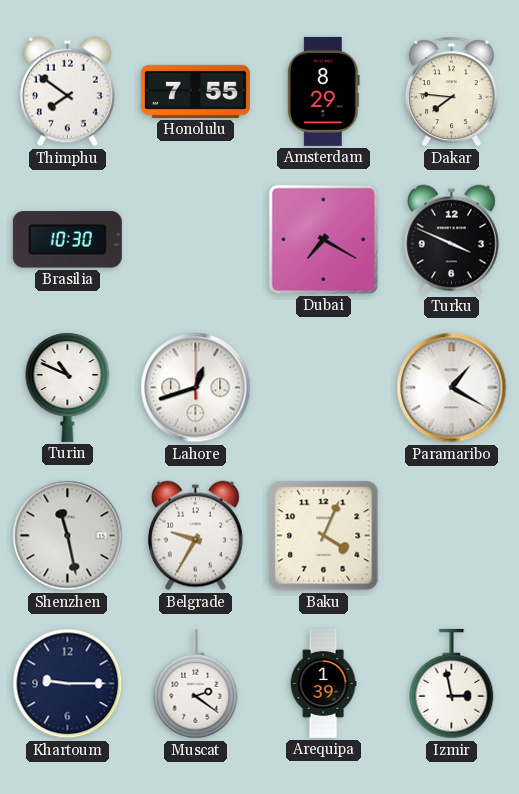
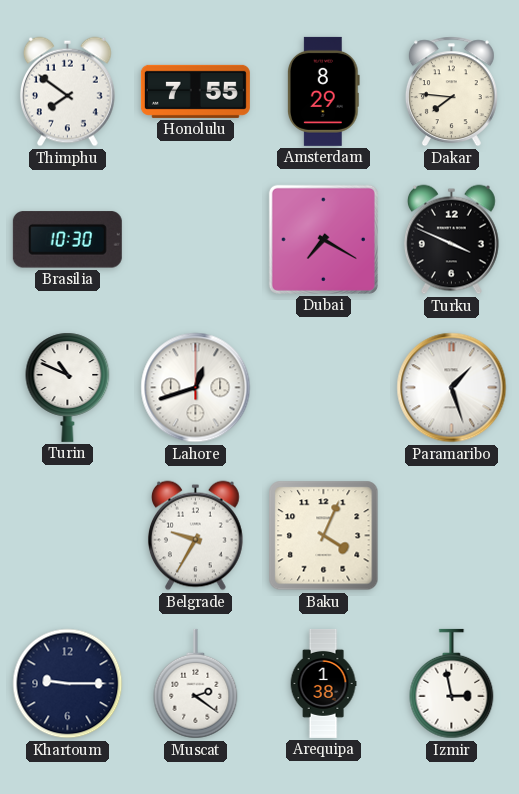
Paramaribo: 1:20 -> 1:27 (452, 388)
Shenzhen: 11:28 -> none (68, 536)
Arequipa: 1:39 -> 1:38 (323, 683)
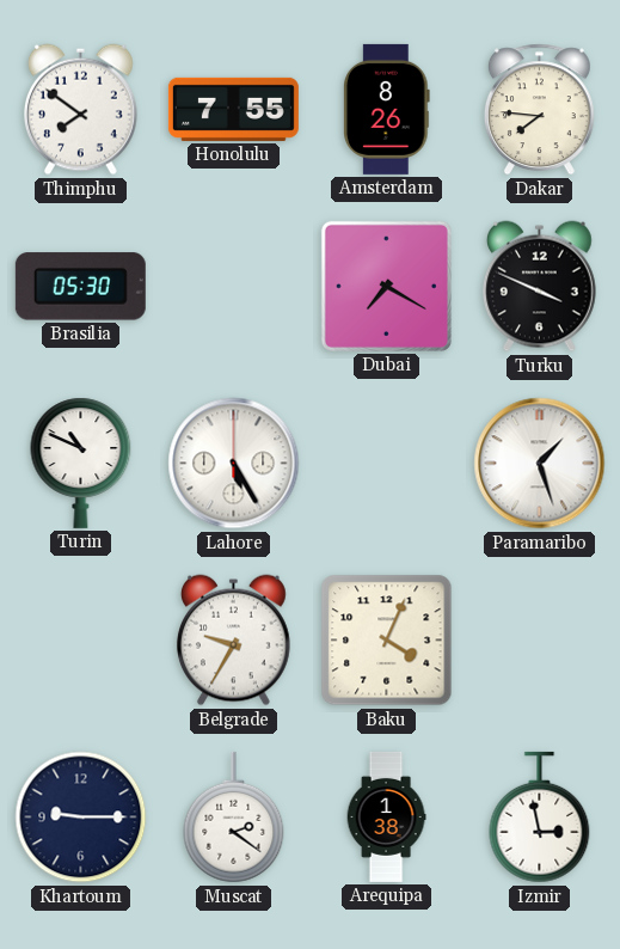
Amsterdam: 8:29 -> 8:26 (386, 109)
Brasilia: 10:30 -> 05:30 (80, 287)
Lahore: 12:42 -> 5:25 (234, 464)
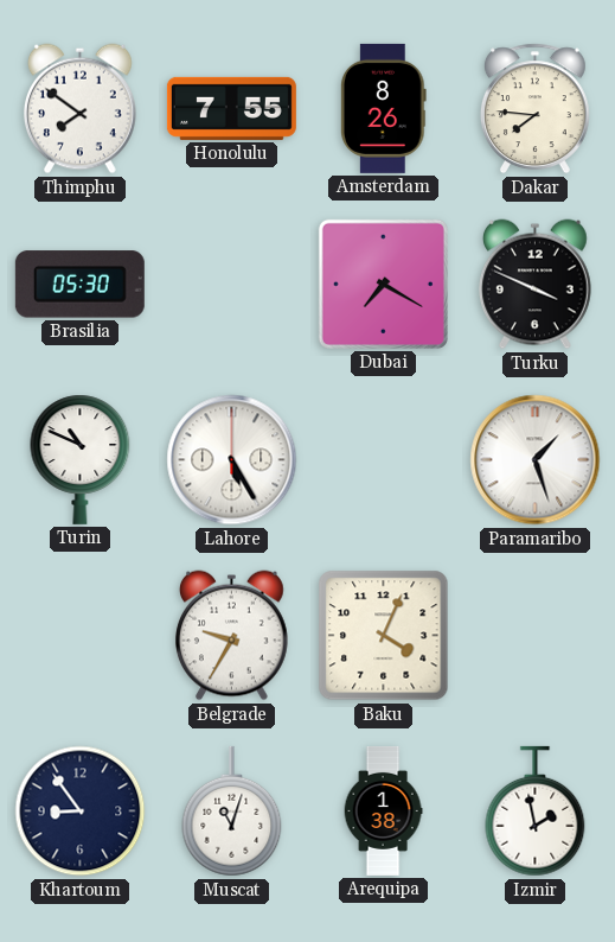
Khartoum: 9:15 -> 8:54 (81, 811)
Muscat: 2:21 -> 11:03 (232, 811)
Izmir: 2:58 -> 1:58 (536, 811)
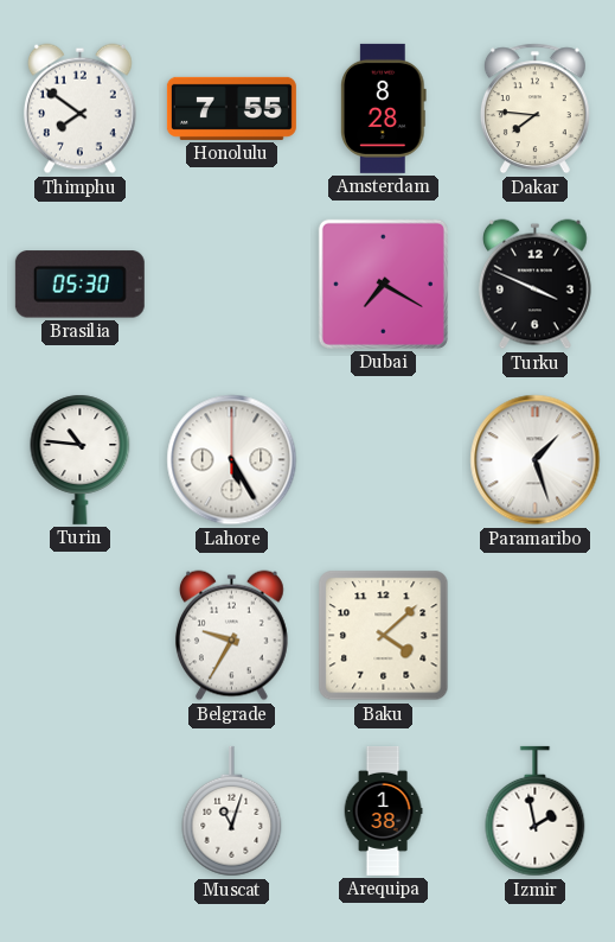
Amsterdam: 8:26 -> 8:28 (383, 108)
Turin: 10:49 -> 10:46 (81, 459)
Baku: 4:04 -> 4:08 (384, 636)
Khartoum: 8:54 -> none (81, 811)
